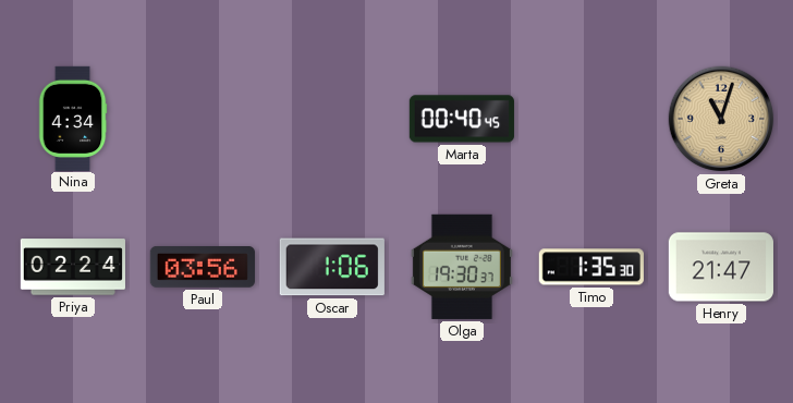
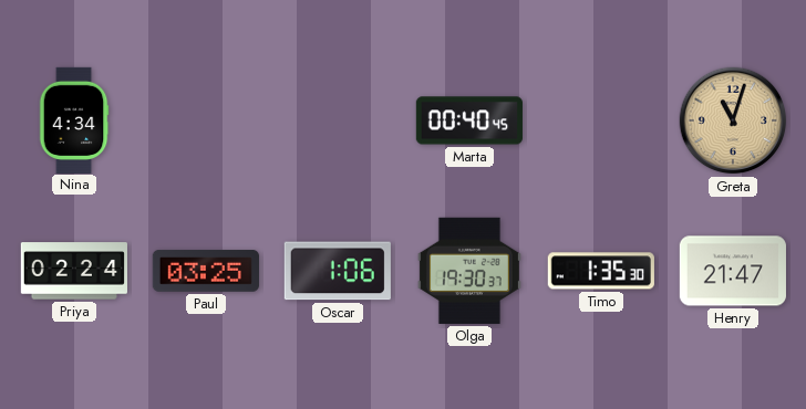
Paul: 03:56 -> 03:25 (206, 272)
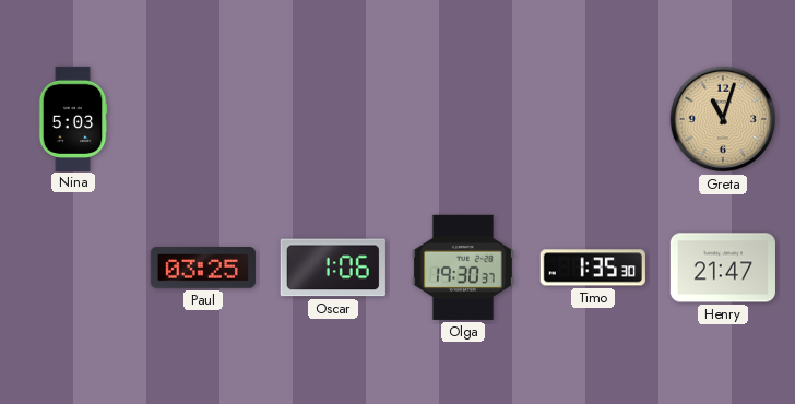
Nina: 4:34 -> 5:03 (73, 118)
Marta: 00:40 -> none (469, 120)
Priya: 02:24 -> none (74, 271)
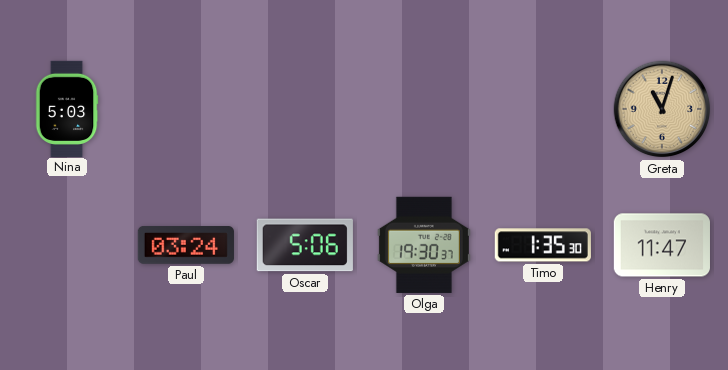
Paul: 03:25 -> 03:24 (186, 246)
Oscar: 1:06 -> 5:06 (305, 245)
Henry: 21:47 -> 11:47 (662, 245)
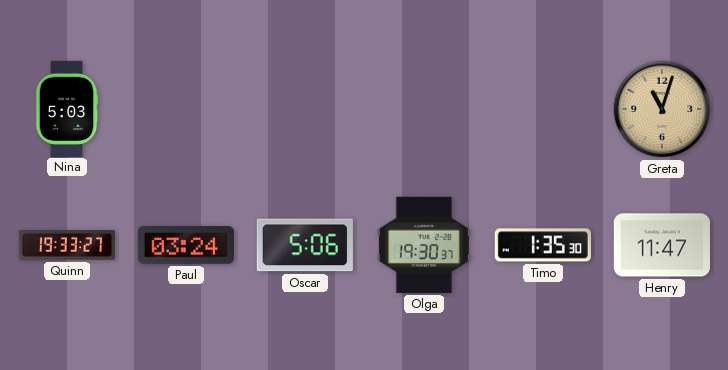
Quinn: none -> 19:33 (66, 245)
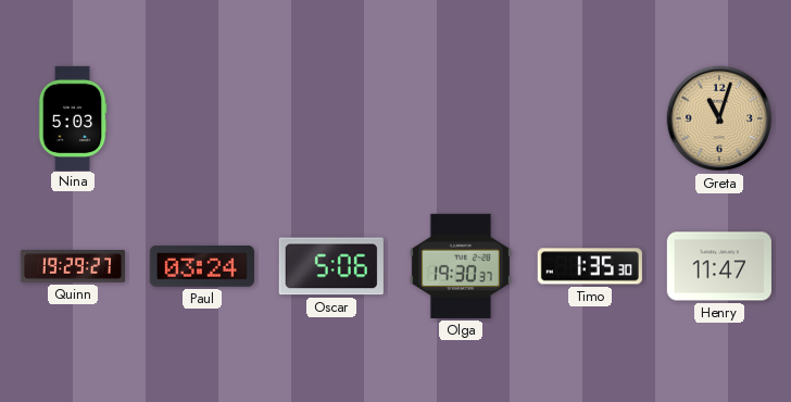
Quinn: 19:33 -> 19:29 (72, 266)
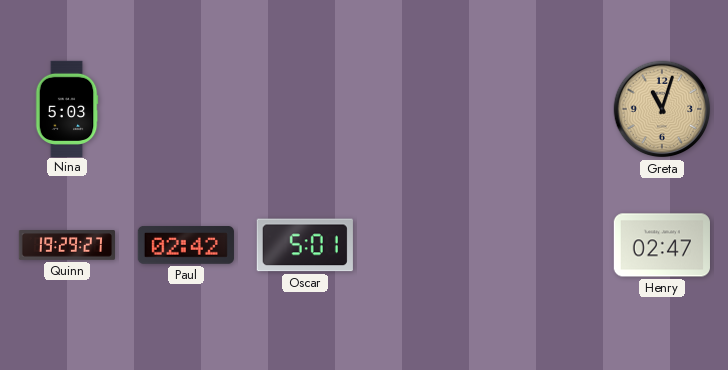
Paul: 03:24 -> 02:42 (186, 246)
Oscar: 5:06 -> 5:01 (305, 245)
Olga: 19:30 -> none (461, 266)
Timo: 1:35 -> none (590, 266)
Henry: 11:47 -> 02:47 (662, 245)
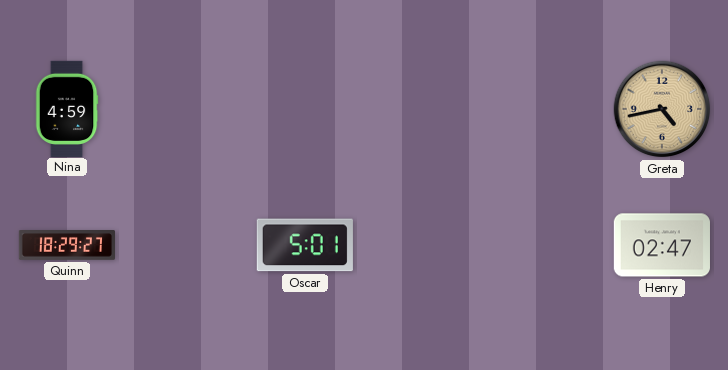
Nina: 5:03 -> 4:59 (67, 108)
Greta: 11:03 -> 4:43 (662, 109)
Quinn: 19:29 -> 18:29 (66, 245)
Paul: 02:42 -> none (186, 246)
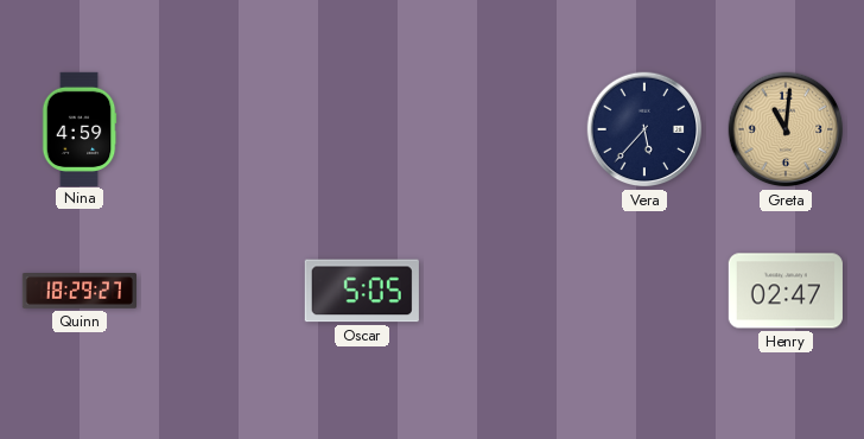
Vera: none -> 5:37 (644, 129)
Greta: 4:43 -> 11:01 (786, 129)
Oscar: 5:01 -> 5:05 (362, 291)
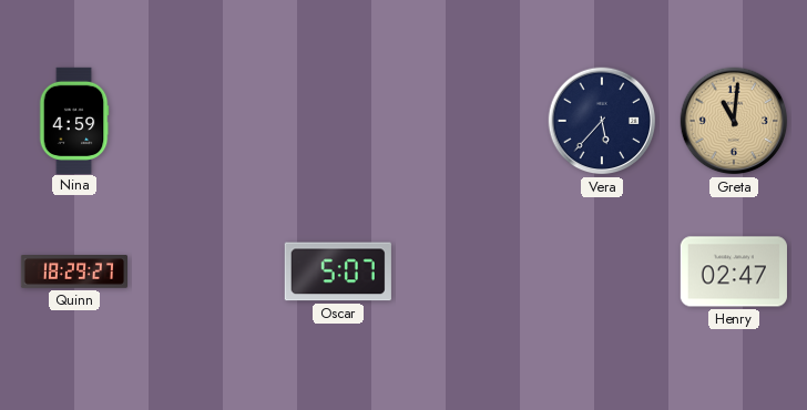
Oscar: 5:05 -> 5:07 (338, 271)
